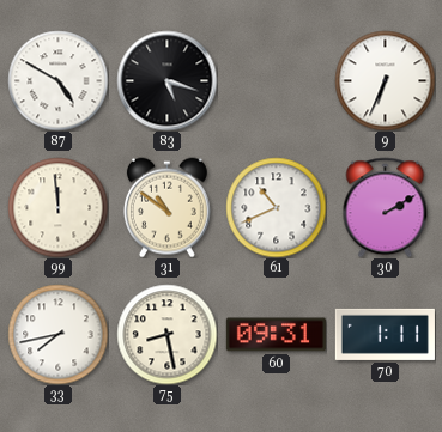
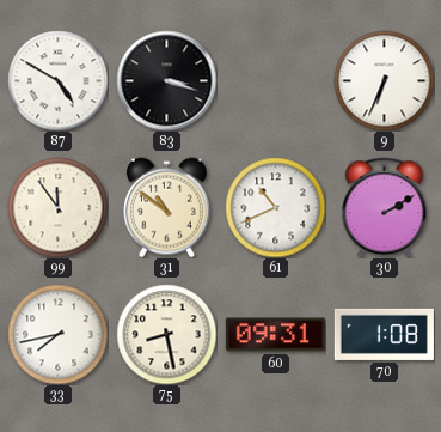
83: 5:18 -> 3:18 (166, 80)
99: 11:59 -> 11:54 (57, 207)
70: 1:11 -> 1:08 (384, 334)
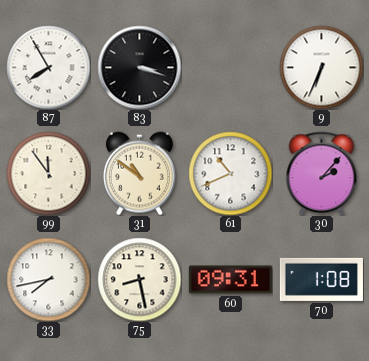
87: 4:50 -> 7:55 (48, 67)
30: 2:10 -> 2:07 (322, 173)
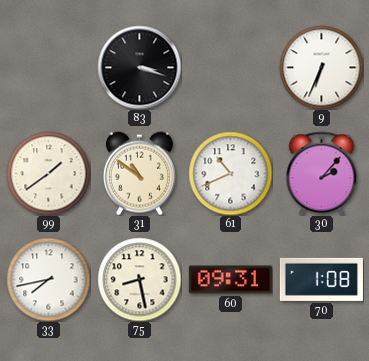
87: 7:55 -> none (48, 67)
99: 11:54 -> 1:39 (48, 173)
